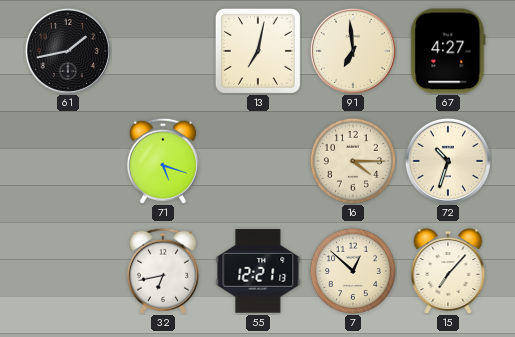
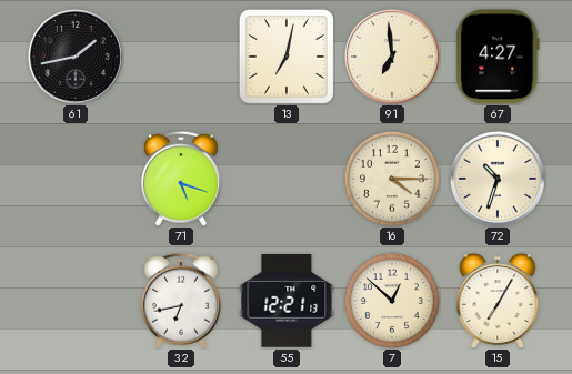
15: 7:07 -> 7:05 (498, 301)
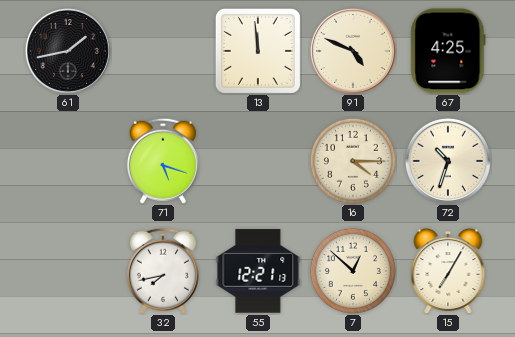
13: 7:02 -> 11:59 (258, 51)
91: 6:59 -> 4:49 (353, 51)
67: 4:27 -> 4:25 (448, 51)
32: 6:43 -> 7:43 (163, 271)
